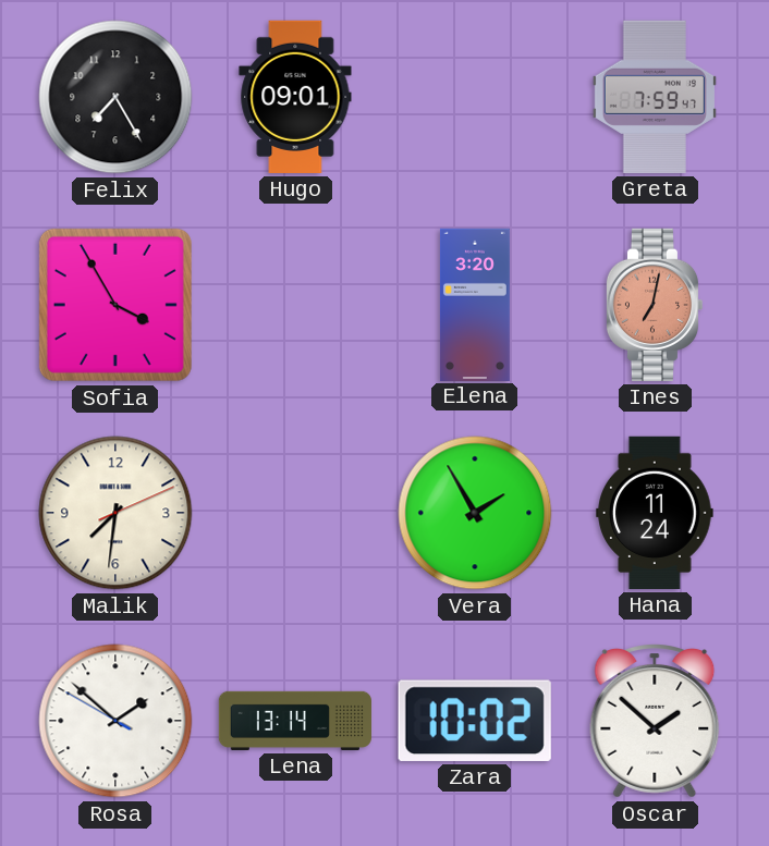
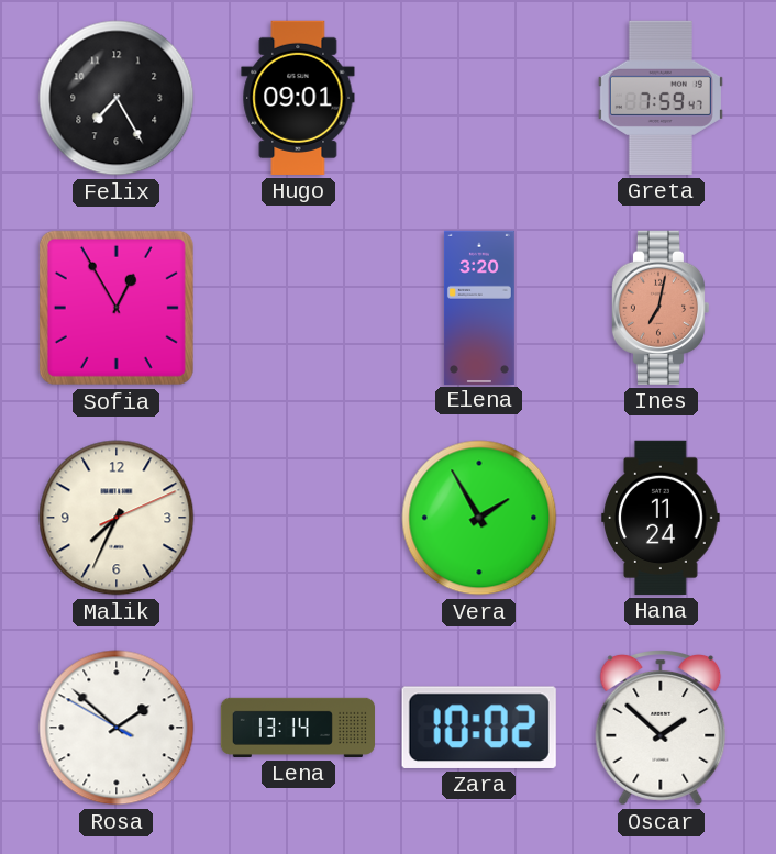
Sofia: 3:55 -> 12:55 (117, 308)
Malik: 7:31 -> 7:34 (117, 518)
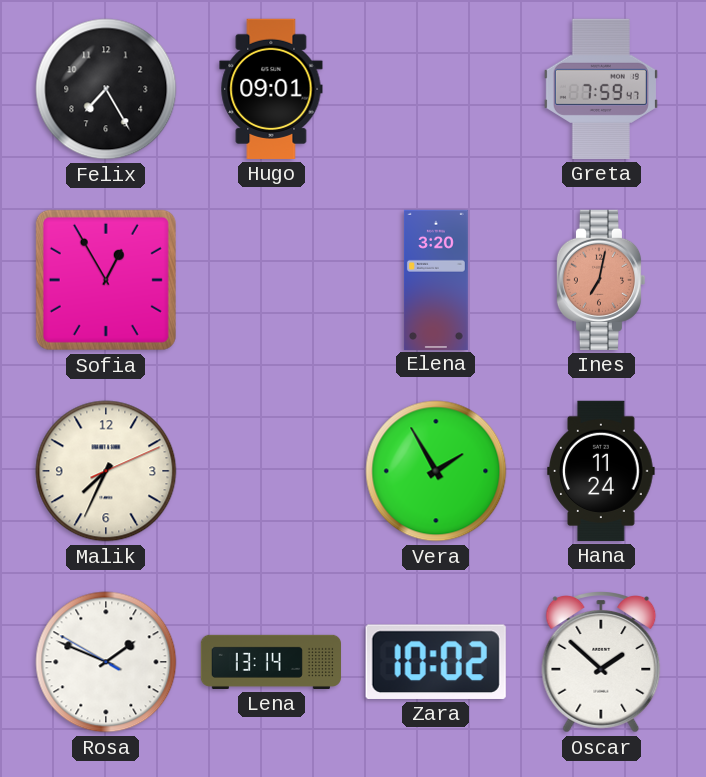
Rosa: 1:51 -> 1:48 (106, 662)
